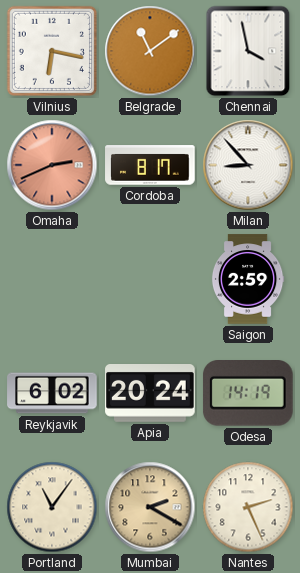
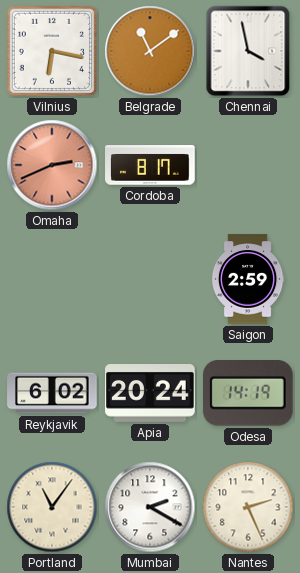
Milan: 8:53 -> none (248, 165)
Mumbai dial: champagne -> white (150, 507)
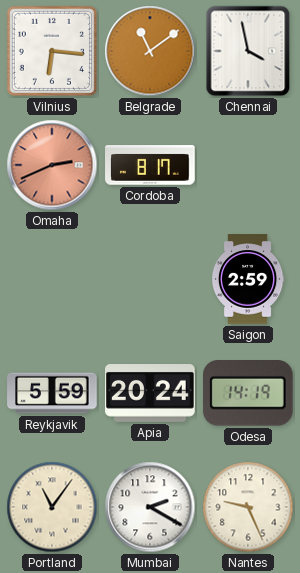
Vilnius: 6:17 -> 6:16 (52, 51)
Reykjavik: 6:02 -> 5:59 (52, 393)
Nantes: 2:26 -> 9:26 (248, 507)
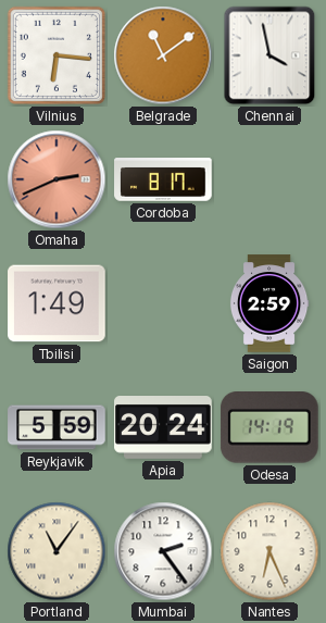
Tbilisi: none -> 1:49 (57, 303)
Mumbai: 2:20 -> 2:24 (163, 551)
Nantes: 9:26 -> 6:26 (269, 551)
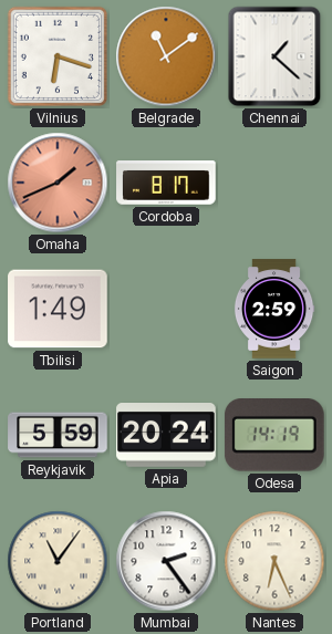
Vilnius: 6:16 -> 6:18 (58, 56)
Chennai: 3:58 -> 1:22 (274, 56)
Omaha: 2:41 -> 1:41 (58, 183)
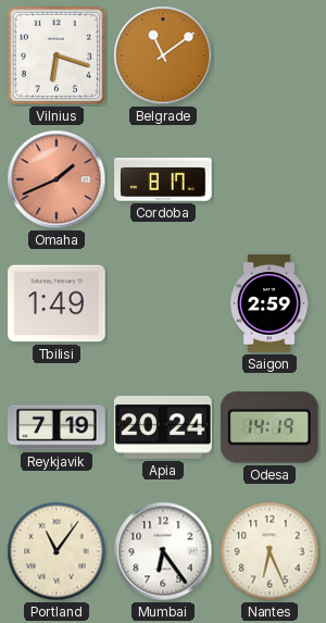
Chennai: 1:22 -> none (274, 56)
Reykjavik: 5:59 -> 7:19 (57, 427)
Mumbai: 2:24 -> 6:24 (163, 551)
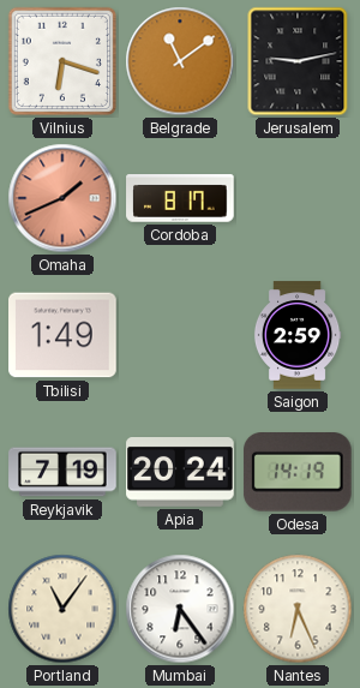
Jerusalem: none -> 9:13 (298, 61)
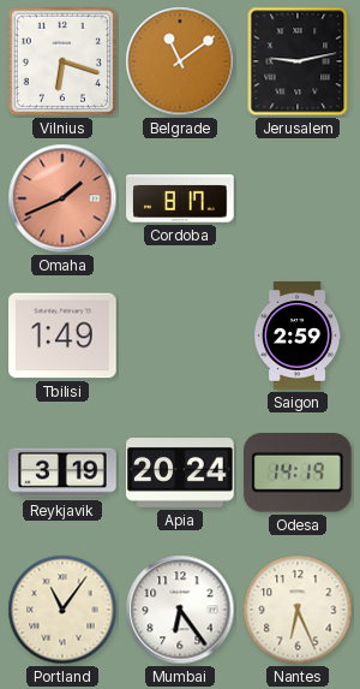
Reykjavik: 7:19 -> 3:19 (62, 473)
